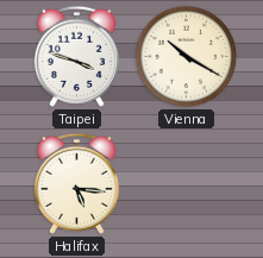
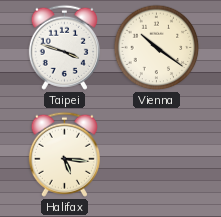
Vienna: 10:20 -> 10:21 (157, 48)
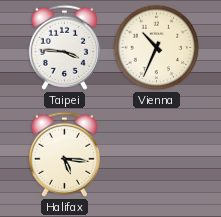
Taipei: 3:48 -> 3:46 (64, 47)
Vienna: 10:21 -> 10:34 (157, 48)
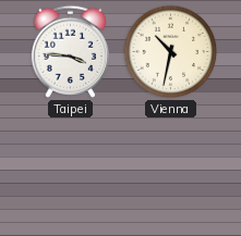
Vienna: 10:34 -> 10:32 (171, 52)
Halifax: 5:16 -> none (64, 154)
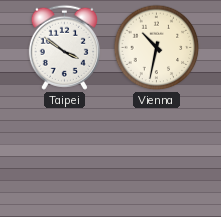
Taipei: 3:46 -> 3:51 (64, 47)
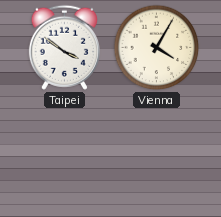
Vienna: 10:32 -> 4:05 (157, 48)
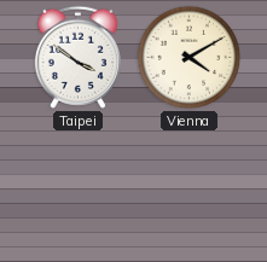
Vienna: 4:05 -> 4:10 (190, 58)
